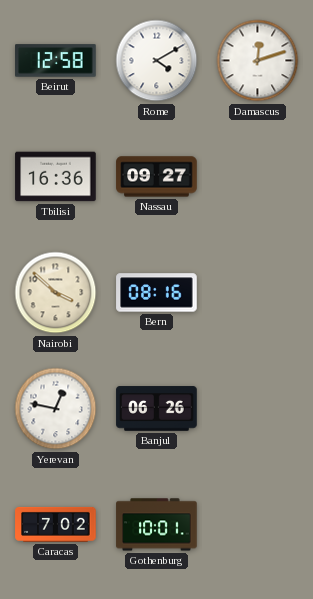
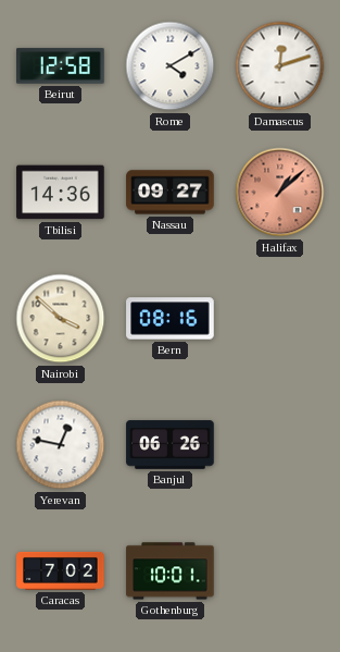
Tbilisi: 16:36 -> 14:36 (61, 193)
Halifax: none -> 1:08 (280, 193)
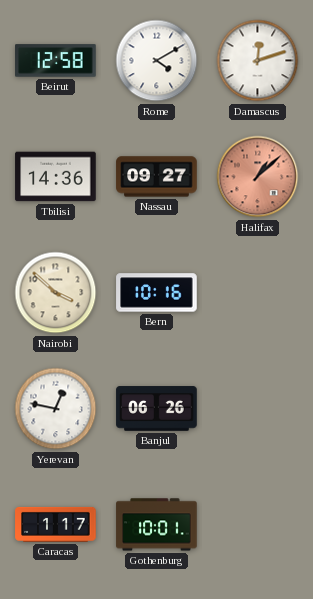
Bern: 08:16 -> 10:16 (157, 293)
Caracas: 7:02 -> 1:17 (56, 524)
